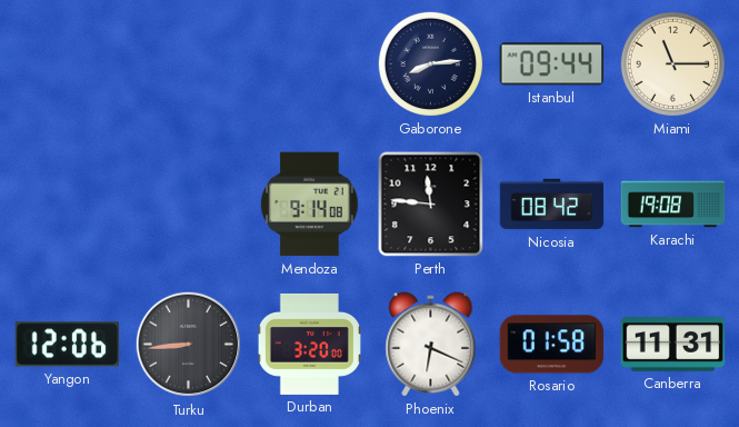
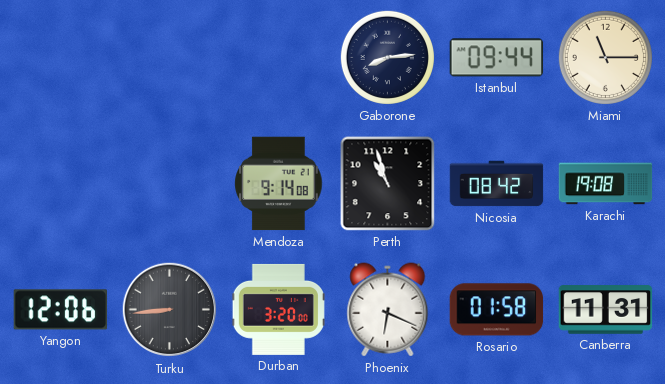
Perth: 11:46 -> 10:57 (388, 184)
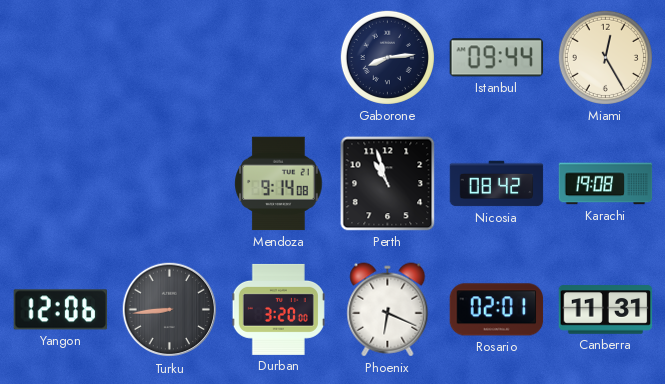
Miami: 11:15 -> 12:25 (605, 57)
Rosario: 01:58 -> 02:01 (497, 310)
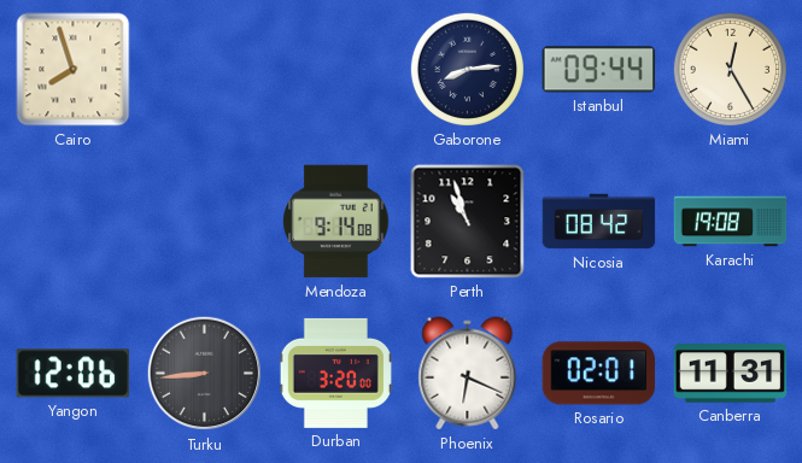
Cairo: none -> 7:57 (74, 70)
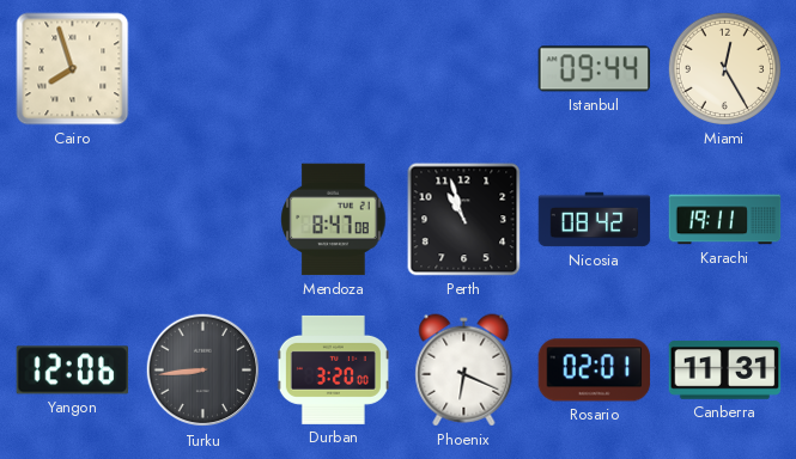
Gaborone: 8:14 -> none (467, 69)
Mendoza: 9:14 -> 8:47 (334, 220)
Karachi: 19:08 -> 19:11 (725, 220)
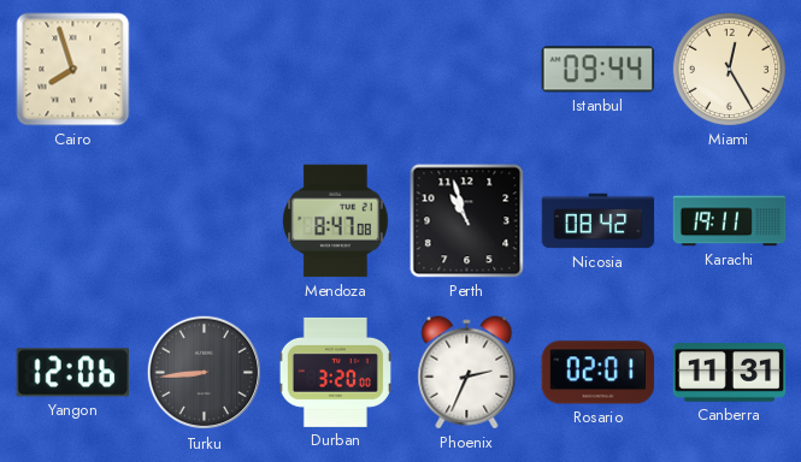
Phoenix: 6:19 -> 2:34 (467, 373)
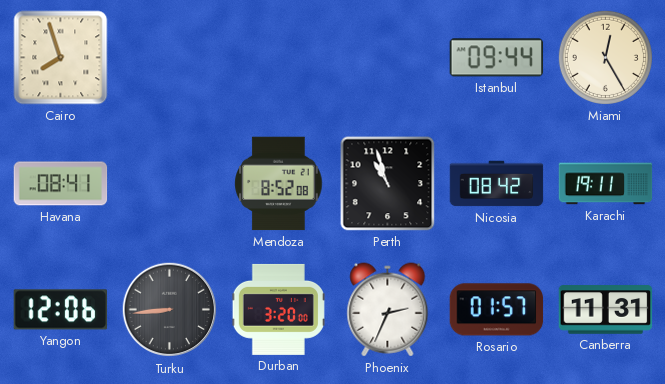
Havana: none -> 08:41 (61, 184)
Mendoza: 8:47 -> 8:52 (279, 184)
Rosario: 02:01 -> 01:57 (497, 310)
